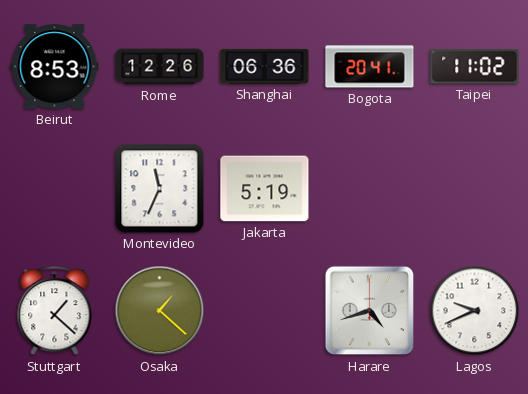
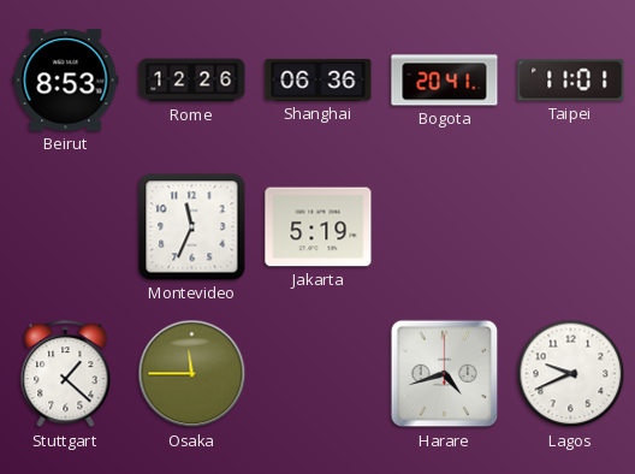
Taipei: 11:02 -> 11:01 (571, 81)
Osaka: 1:22 -> 11:45 (192, 374)
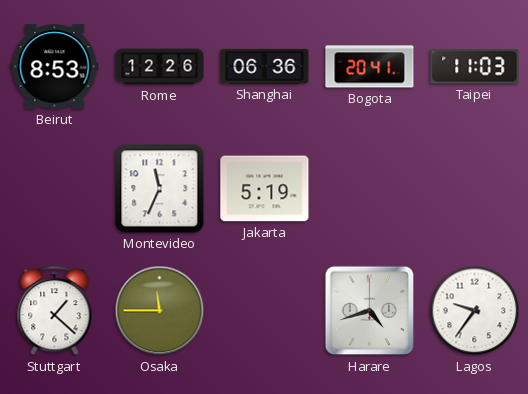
Taipei: 11:01 -> 11:03 (475, 67)
Lagos: 9:41 -> 9:36 (475, 311)
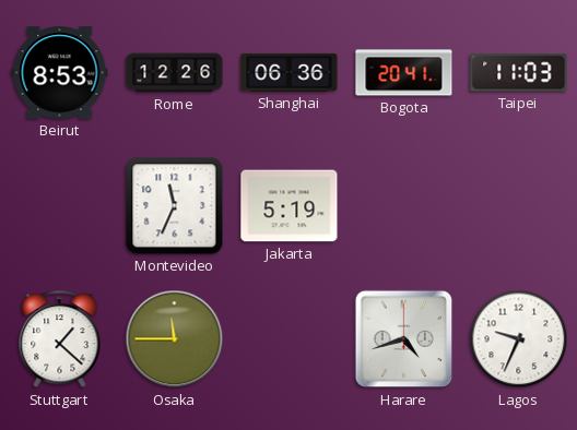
Lagos: 9:36 -> 9:34 (519, 339)
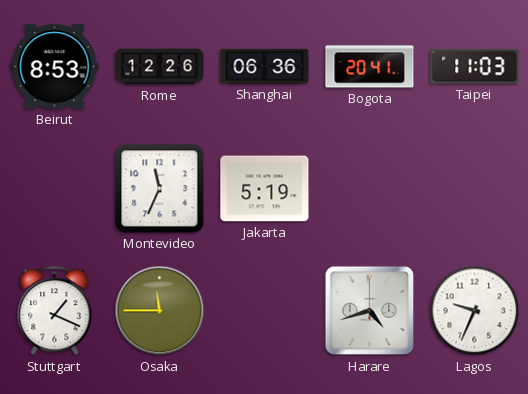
Stuttgart: 1:22 -> 1:19 (55, 311)
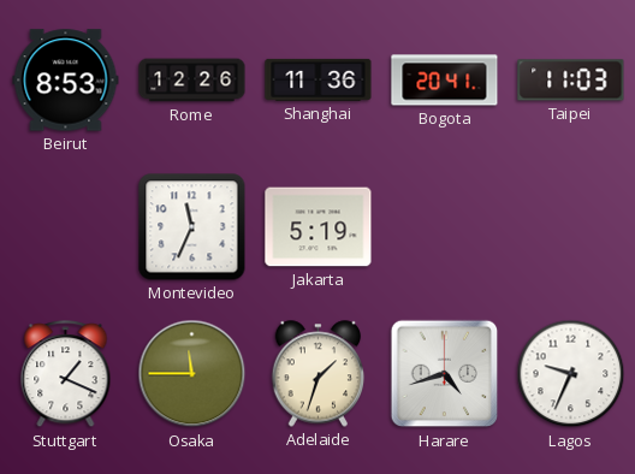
Shanghai: 06:36 -> 11:36 (319, 79)
Adelaide: none -> 1:33 (319, 374)
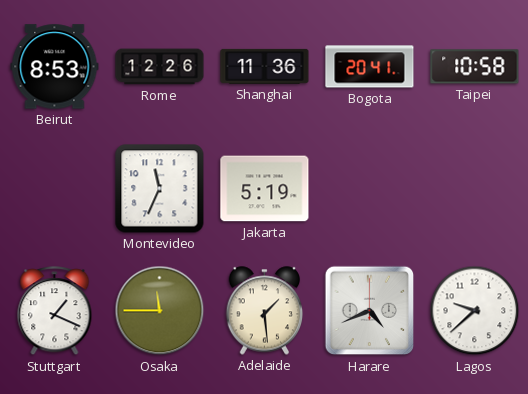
Taipei: 11:03 -> 10:58 (475, 67)
Adelaide: 1:33 -> 1:29 (265, 311)
Harare: 4:42 -> 4:41 (370, 311)
Lagos: 9:34 -> 9:38 (475, 311)
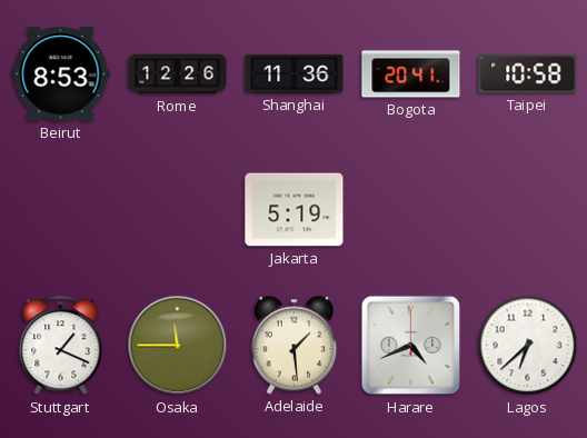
Montevideo: 11:34 -> none (160, 189)
Lagos: 9:38 -> 6:38 (528, 346)
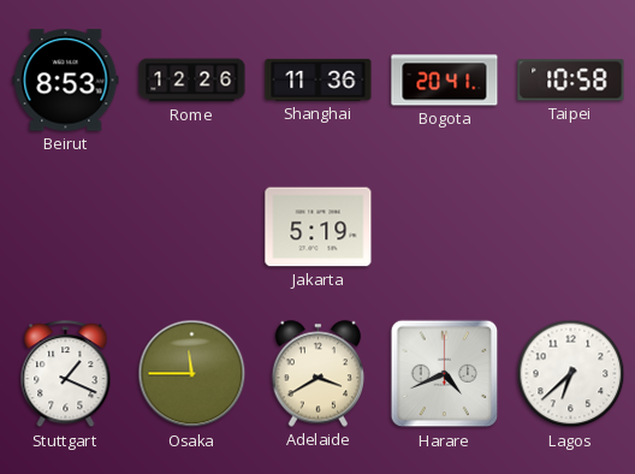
Adelaide: 1:29 -> 3:40 (319, 374)
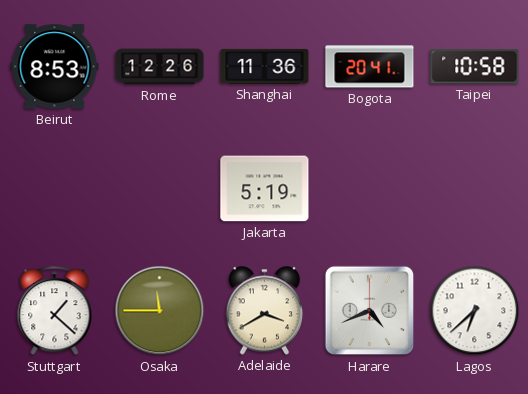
Stuttgart: 1:19 -> 1:22 (55, 311)
